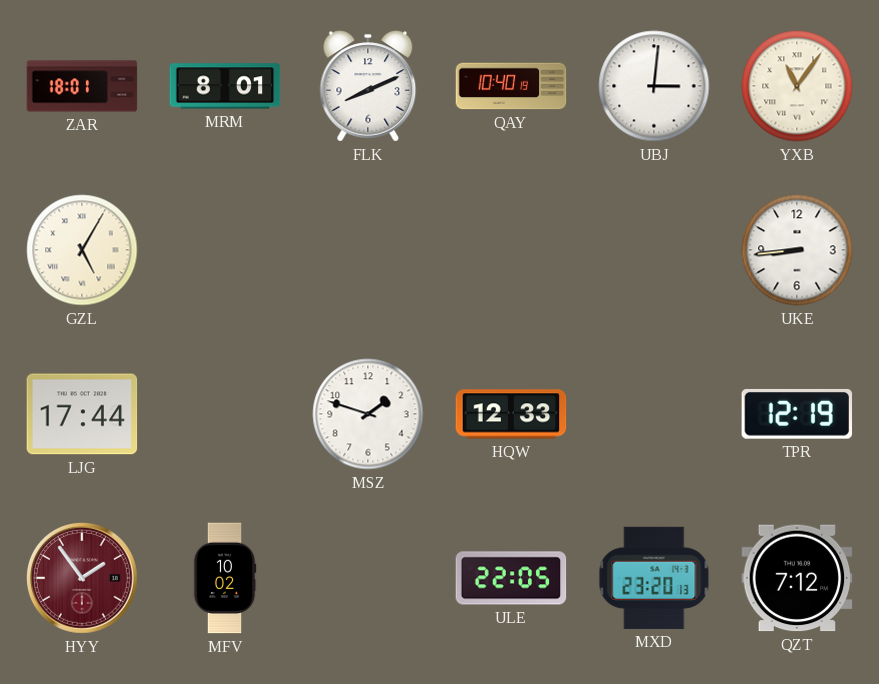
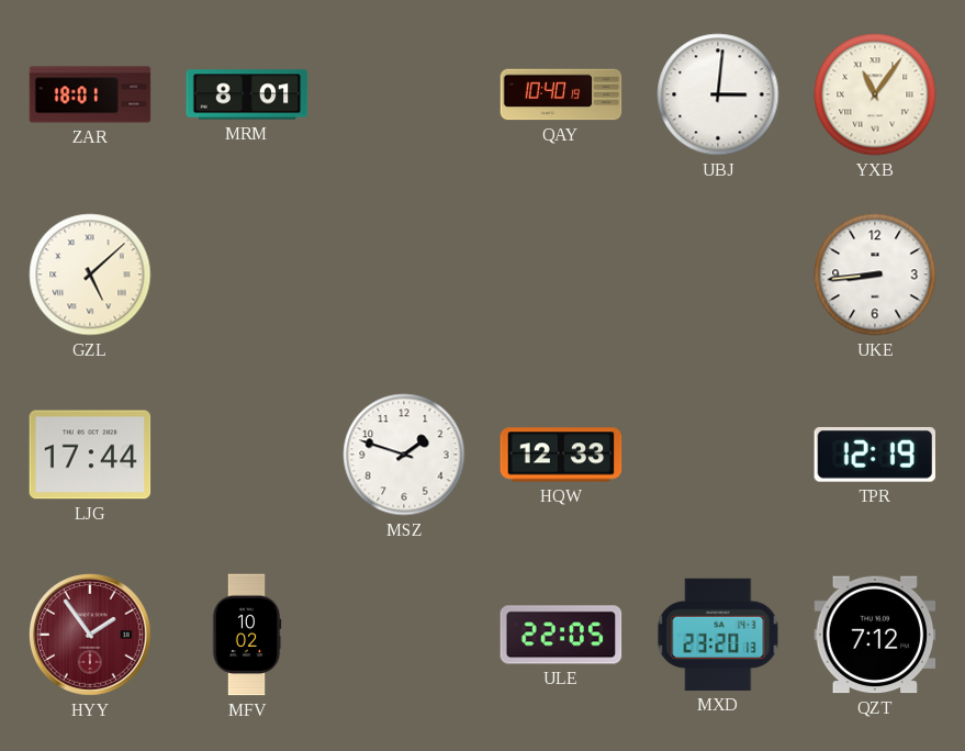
FLK: 8:11 -> none (368, 86)
GZL: 5:05 -> 5:08 (90, 274)
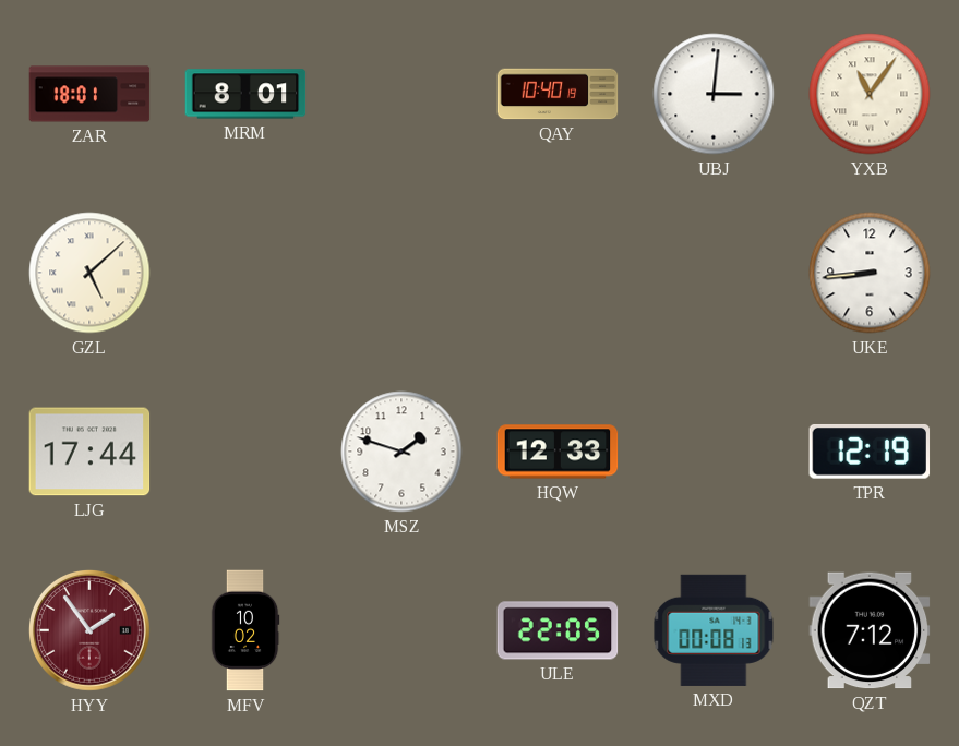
MXD: 23:20 -> 00:08 (714, 630)
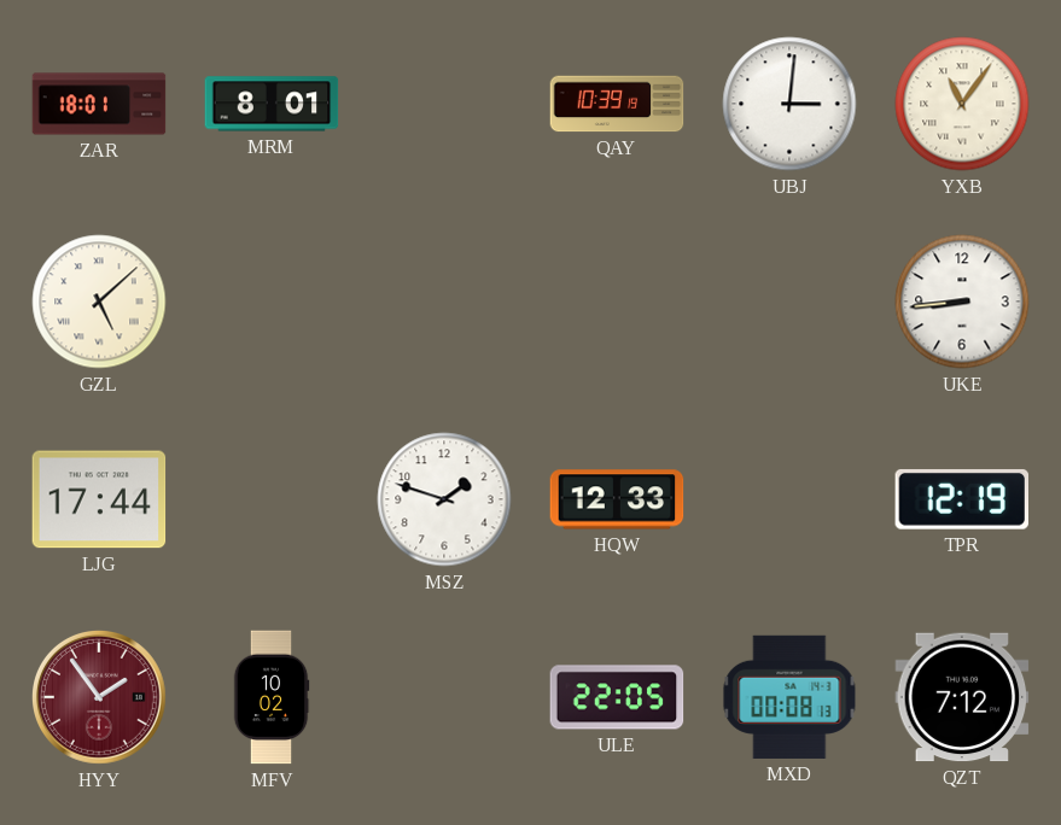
QAY: 10:40 -> 10:39 (617, 104)
